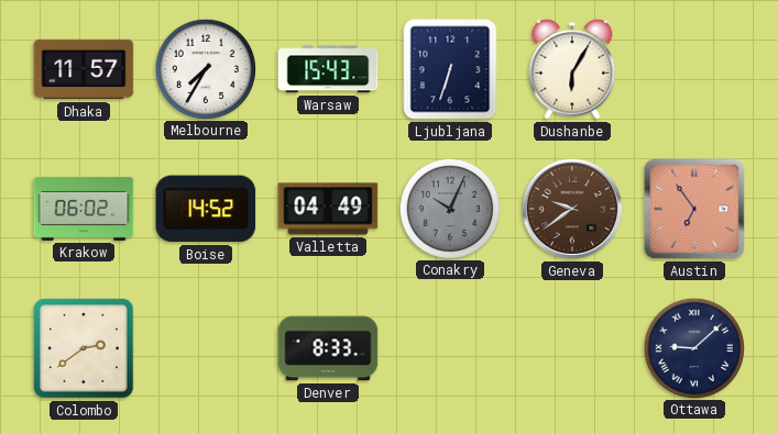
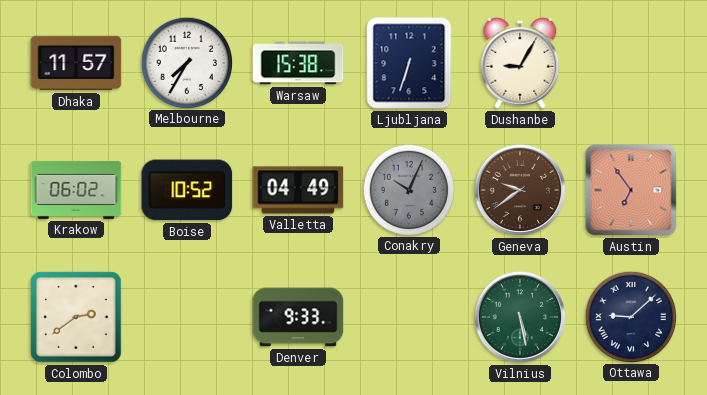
Warsaw: 15:43 -> 15:38 (298, 63)
Dushanbe: 6:05 -> 9:05 (520, 63)
Boise: 14:52 -> 10:52 (187, 190)
Denver: 8:33 -> 9:33 (298, 317)
Vilnius: none -> 5:28 (520, 317)
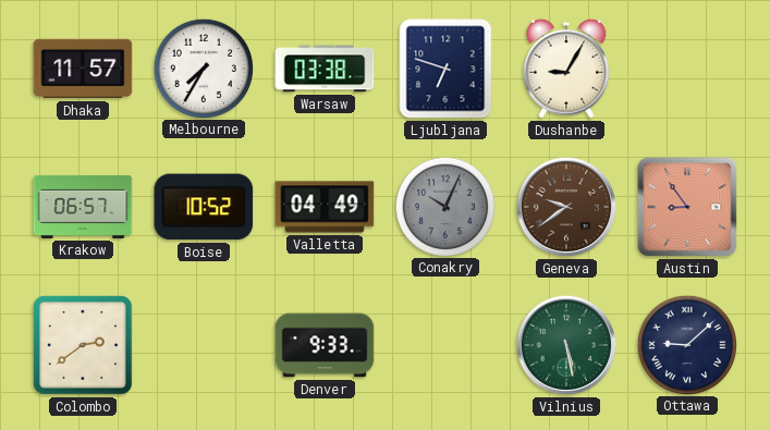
Warsaw: 15:38 -> 03:38 (325, 69)
Ljubljana: 6:33 -> 6:48 (445, 69)
Krakow: 06:02 -> 06:57 (83, 207)
Austin: 6:54 -> 8:54 (687, 207)
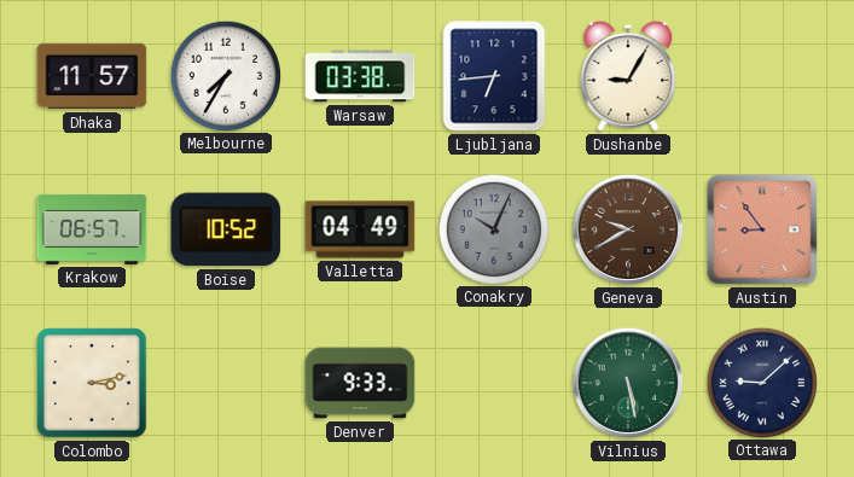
Ljubljana: 6:48 -> 6:44 (494, 76)
Geneva: 9:39 -> 9:40 (628, 229)
Colombo: 2:39 -> 3:13 (92, 383)
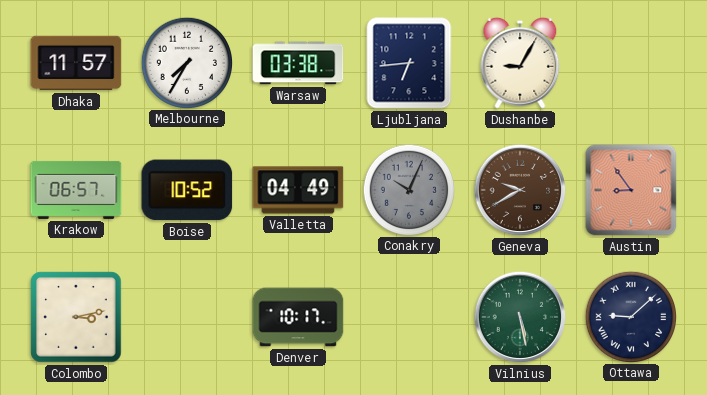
Denver: 9:33 -> 10:17 (298, 317)
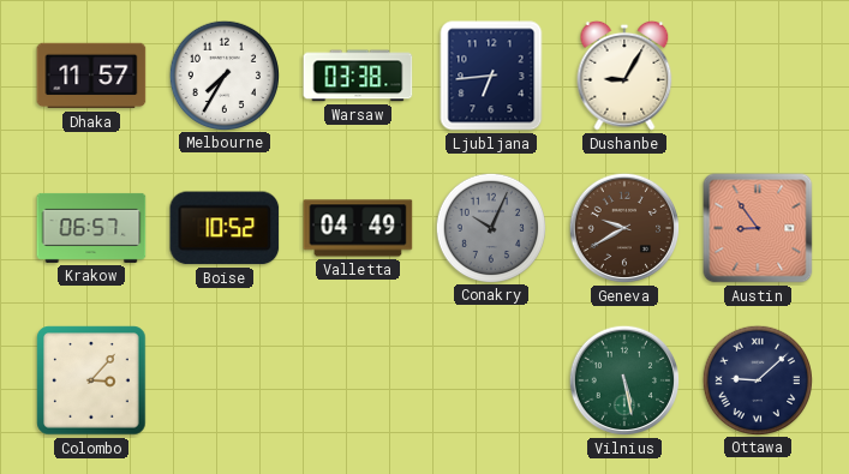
Colombo: 3:13 -> 3:07 (91, 380)
Denver: 10:17 -> none (298, 317)
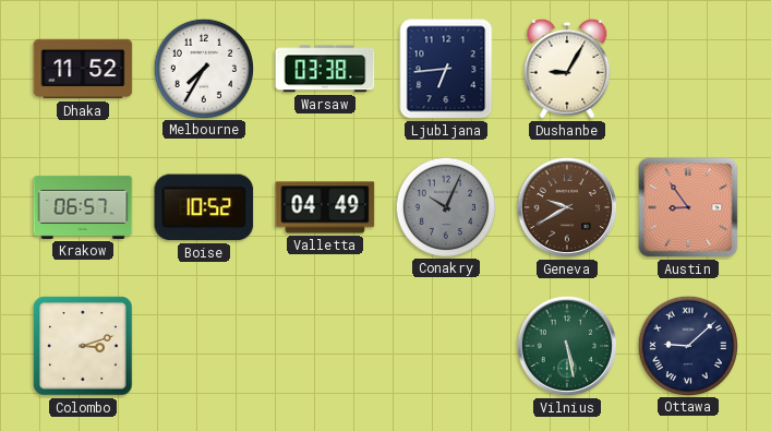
Dhaka: 11:57 -> 11:52 (83, 69)
Colombo: 3:07 -> 3:12 (83, 346)
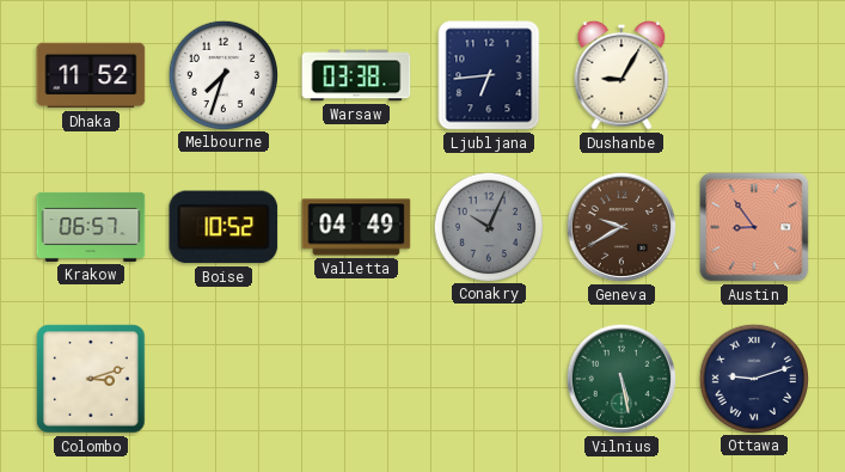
Melbourne: 7:35 -> 7:33 (222, 74)
Ottawa: 9:08 -> 9:12 (753, 378)
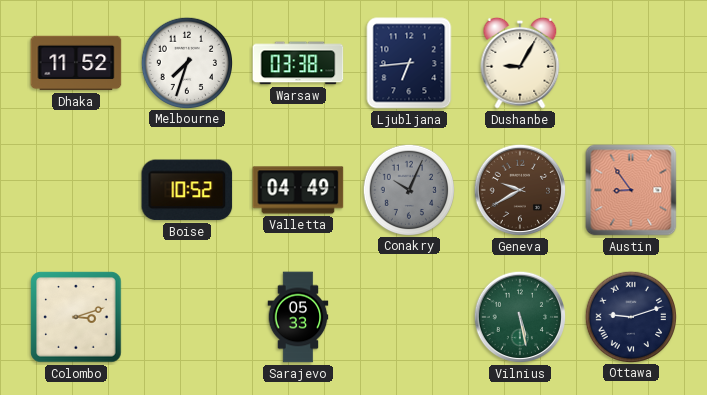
Krakow: 06:57 -> none (91, 227)
Sarajevo: none -> 05:33 (298, 317)
